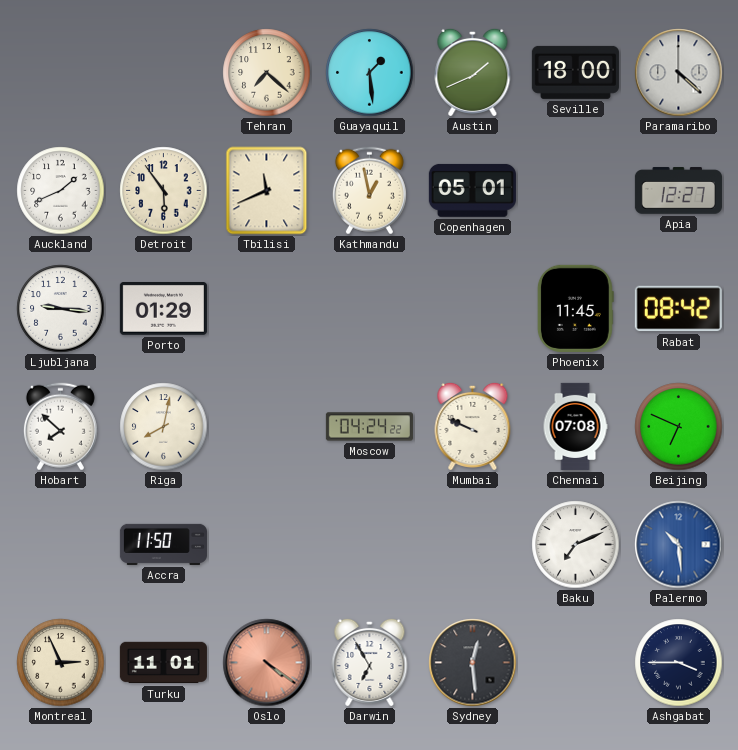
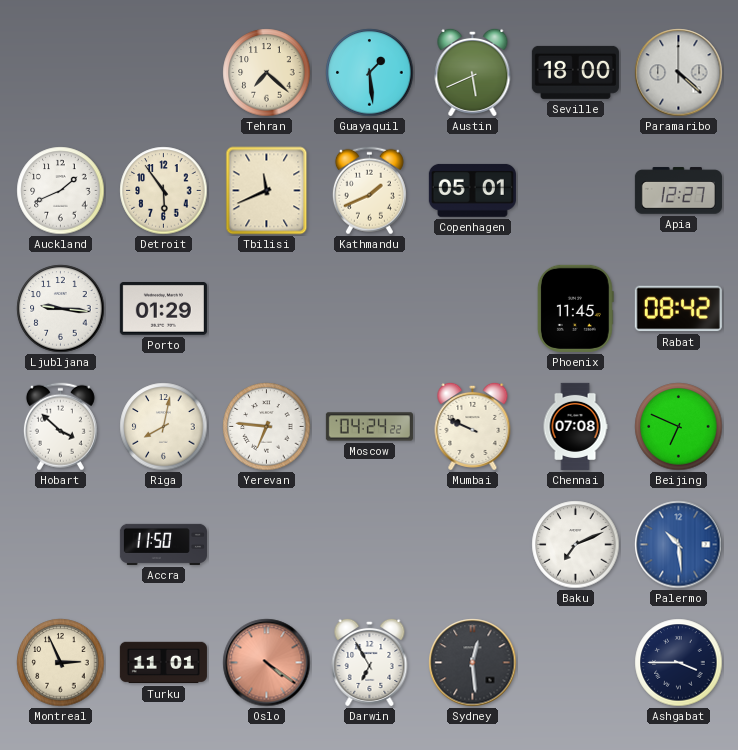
Austin: 1:41 -> 5:41 (473, 72)
Kathmandu: 12:58 -> 1:41 (369, 191)
Hobart: 7:52 -> 3:52 (60, 427)
Yerevan: none -> 6:46 (267, 427)
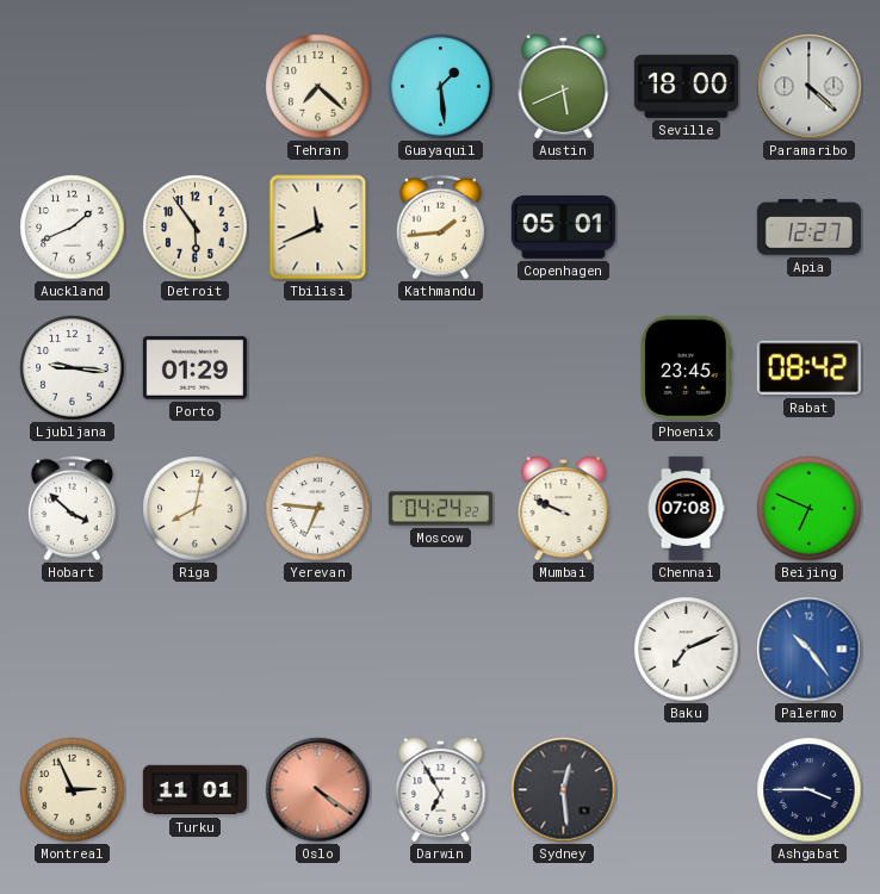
Kathmandu: 1:41 -> 1:44 (440, 228)
Phoenix: 11:45 -> 23:45 (686, 367)
Accra: 11:50 -> none (163, 544)
Palermo: 10:29 -> 10:24 (810, 650)
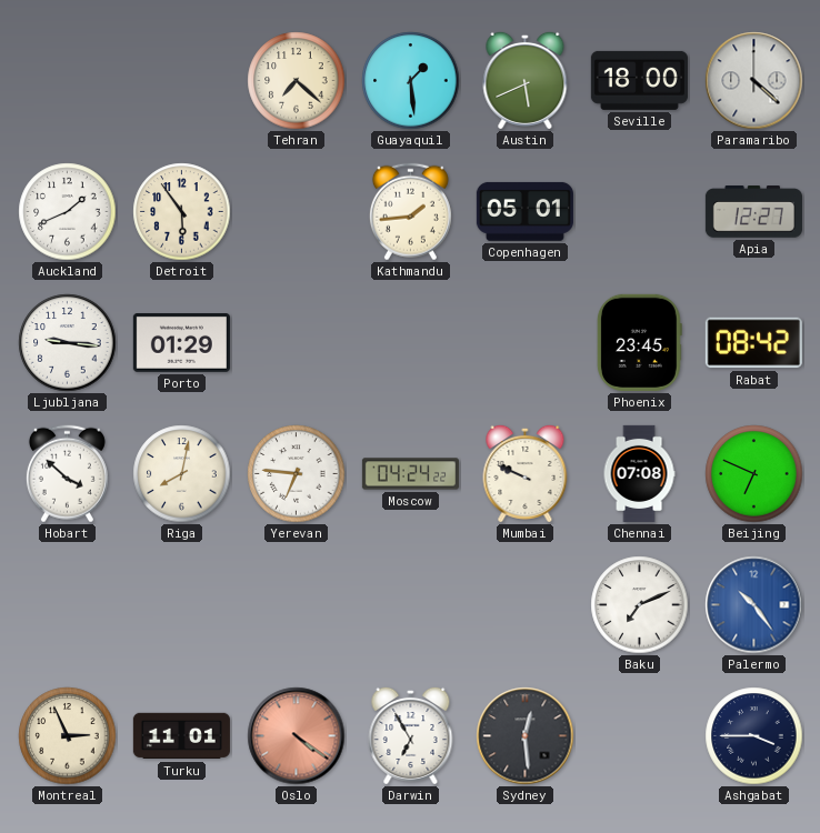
Tbilisi: 11:41 -> none (318, 228)
